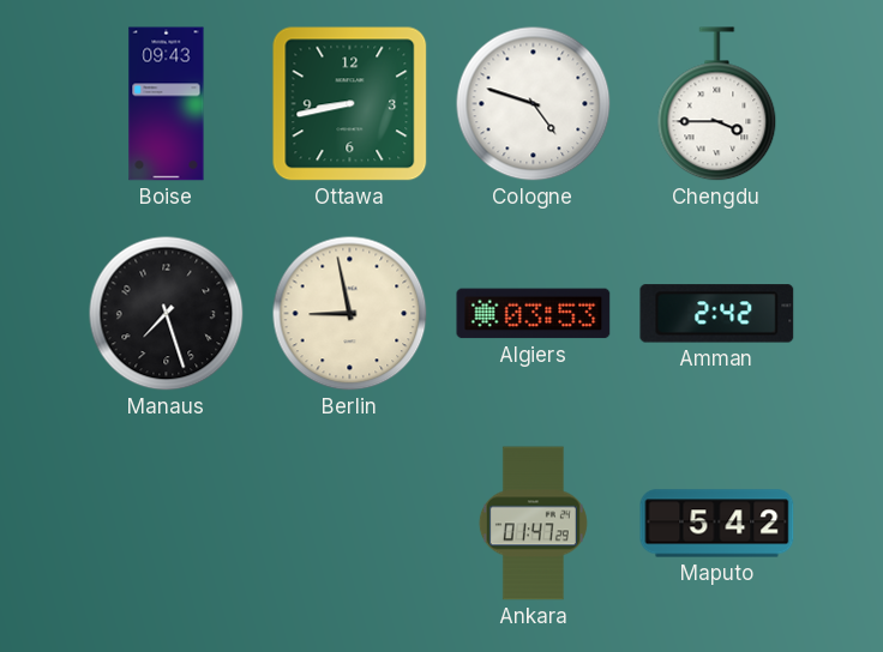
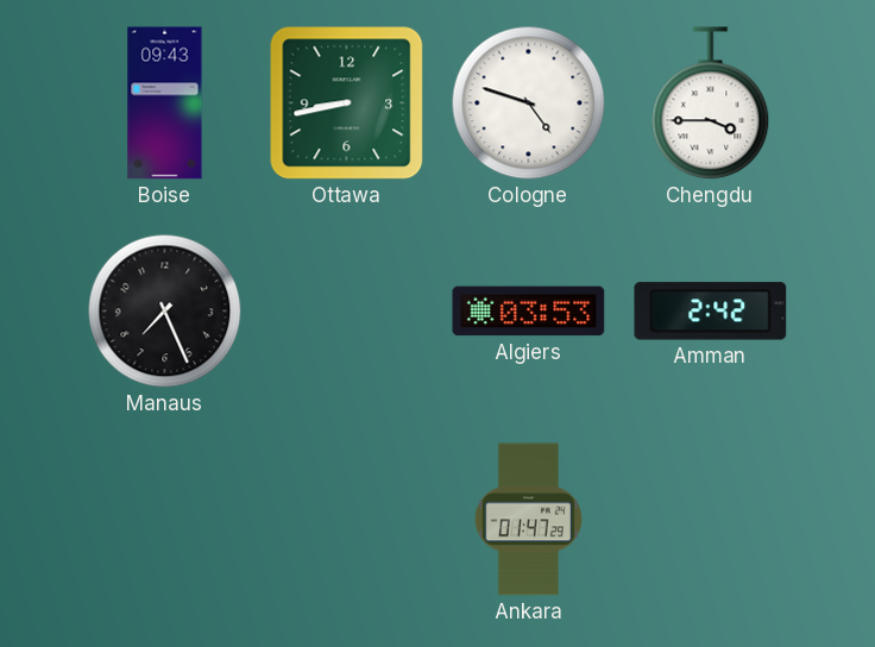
Manaus: 7:27 -> 7:26 (165, 312)
Berlin: 8:58 -> none (350, 314)
Maputo: 5:42 -> none (717, 524)
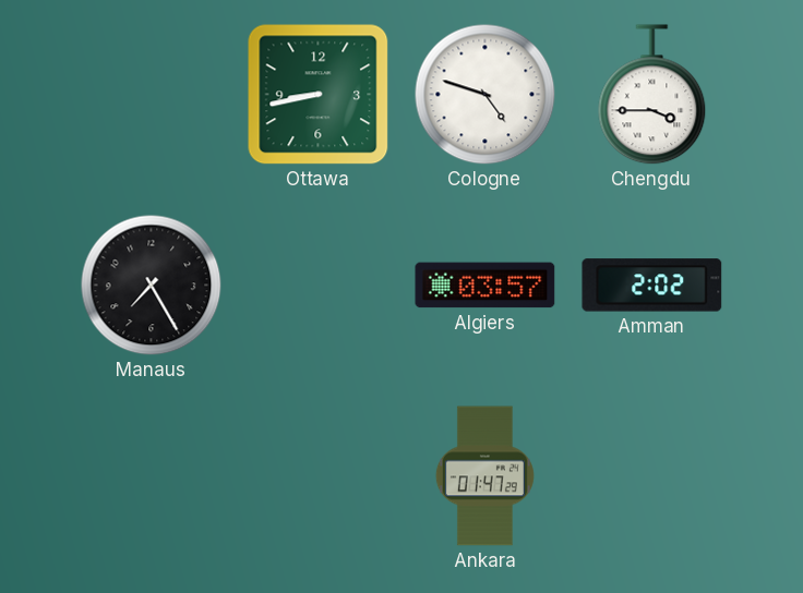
Boise: 09:43 -> none (165, 103)
Manaus: 7:26 -> 7:25 (152, 286)
Algiers: 03:53 -> 03:57 (486, 286)
Amman: 2:42 -> 2:02 (652, 286)
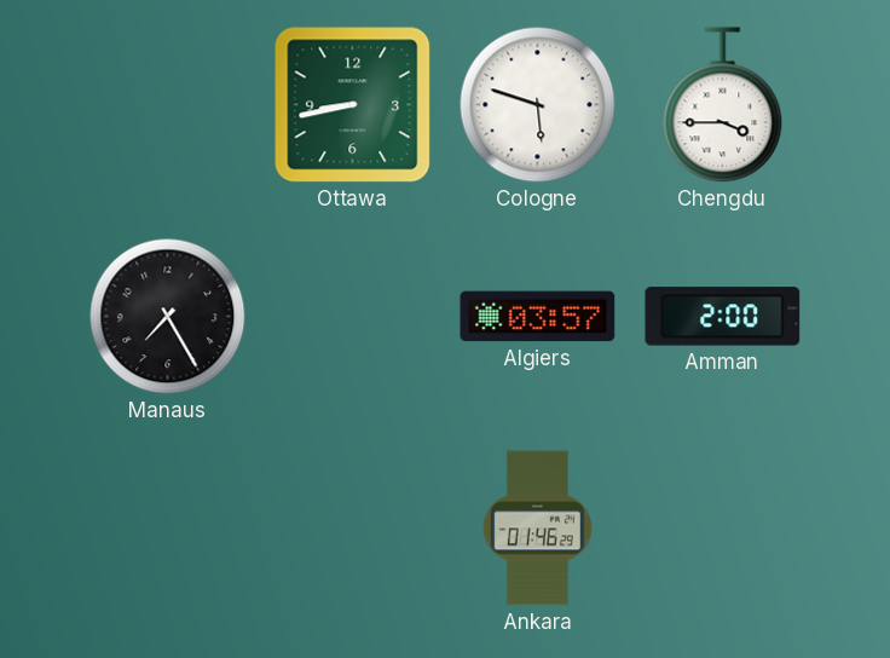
Cologne: 4:48 -> 5:48 (538, 105)
Amman: 2:02 -> 2:00 (723, 317)
Ankara: 01:47 -> 01:46 (537, 529)
